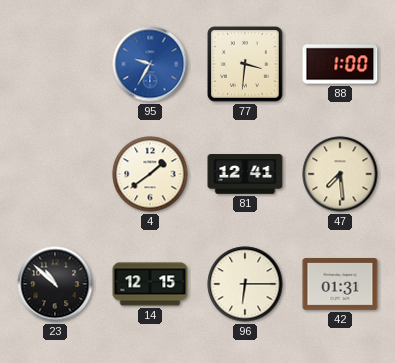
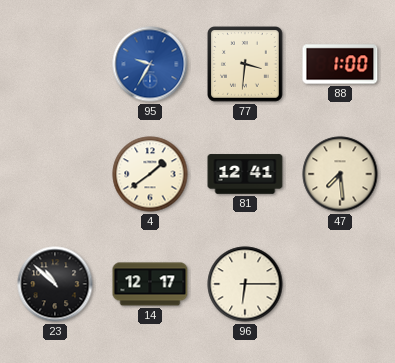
14: 12:15 -> 12:17 (150, 284)
42: 01:31 -> none (340, 285)
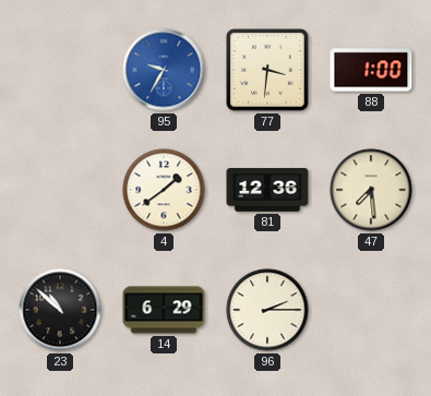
81: 12:41 -> 12:36 (267, 190)
14: 12:17 -> 6:29 (164, 310)
96: 6:15 -> 2:15 (267, 310)
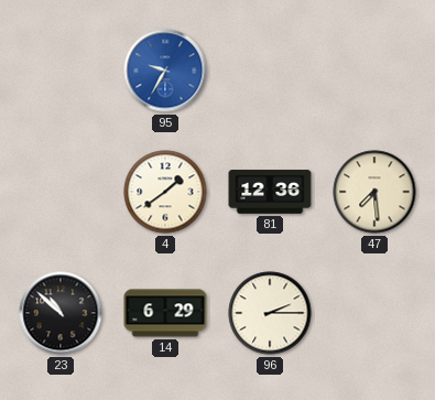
77: 3:31 -> none (268, 71)
88: 1:00 -> none (371, 70)
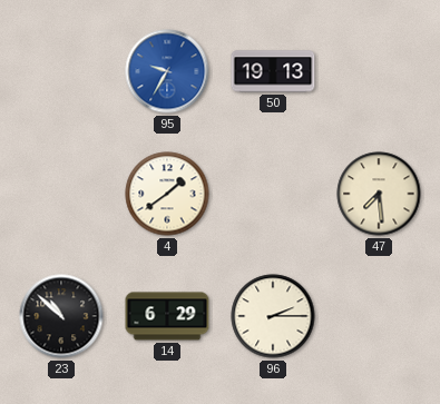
50: none -> 19:13 (273, 71)
81: 12:36 -> none (270, 192)
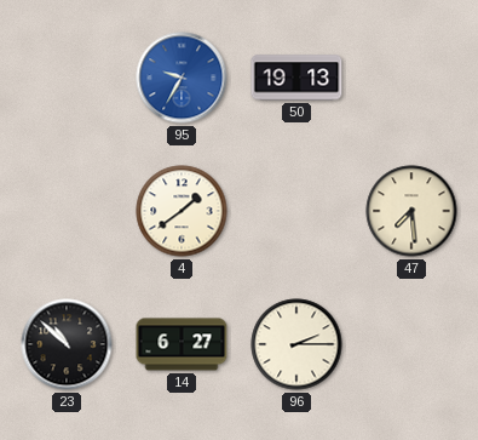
14: 6:29 -> 6:27 (182, 344)
